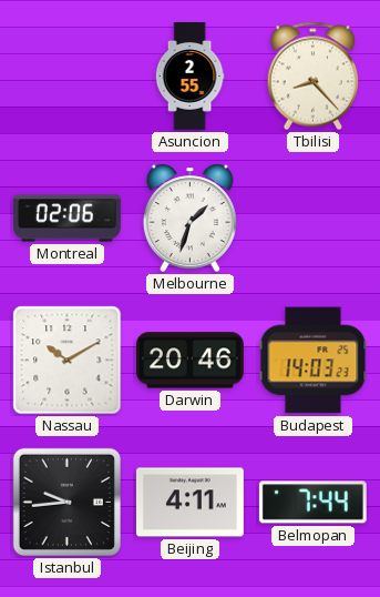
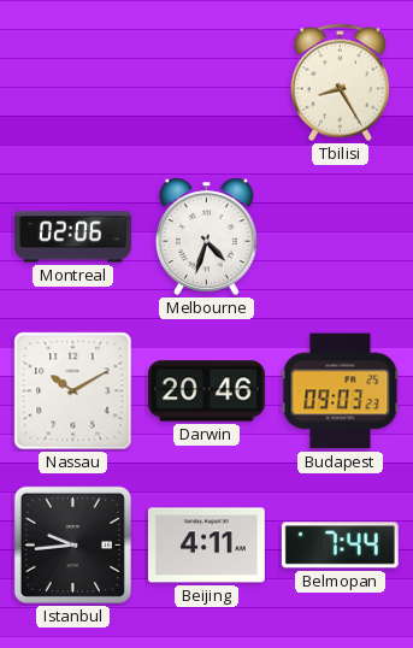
Asuncion: 2:55 -> none (189, 77)
Tbilisi: 8:23 -> 8:25 (340, 83)
Melbourne: 1:33 -> 4:33 (206, 236)
Budapest: 14:03 -> 09:03 (341, 391)
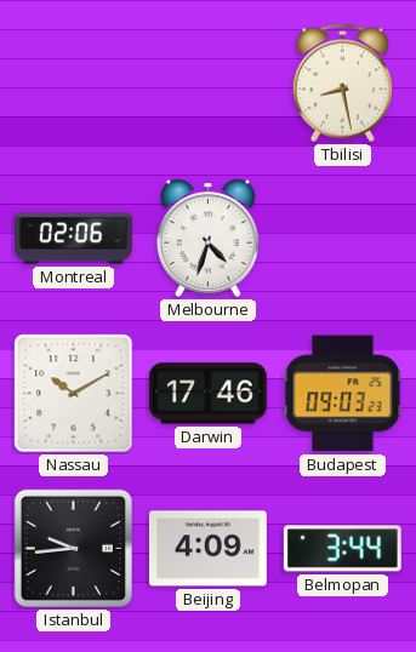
Tbilisi: 8:25 -> 8:28 (342, 84)
Darwin: 20:46 -> 17:46 (207, 394)
Beijing: 4:11 -> 4:09 (207, 549)
Belmopan: 7:44 -> 3:44 (342, 549)
